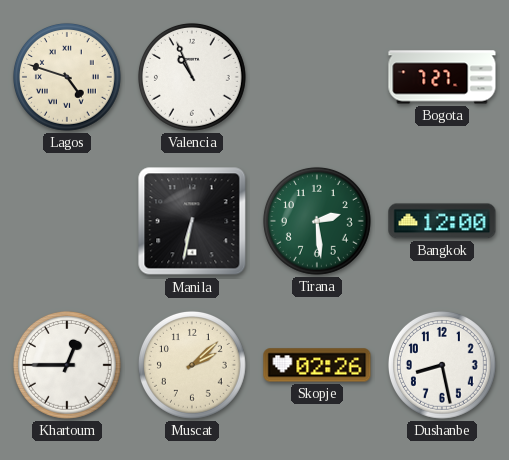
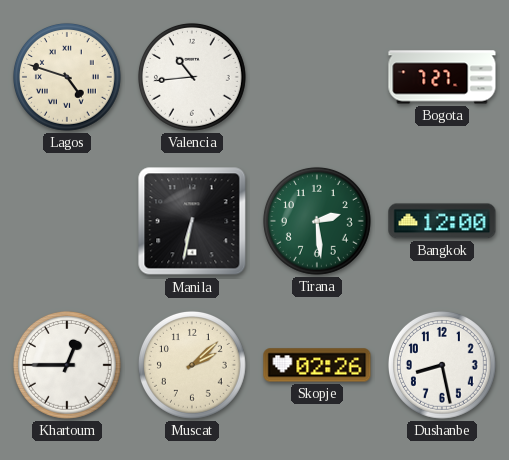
Valencia: 10:56 -> 10:44 (192, 77)
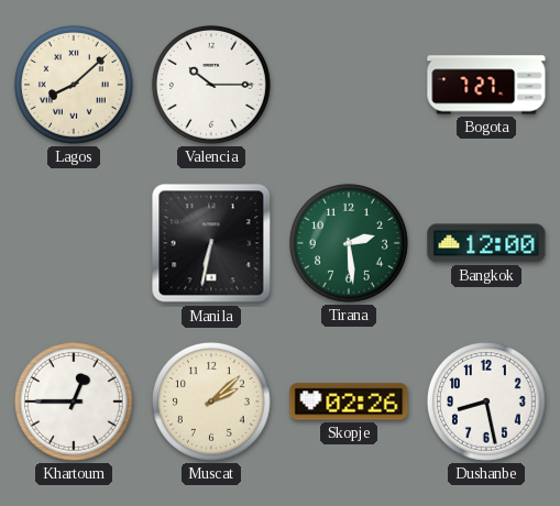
Lagos: 4:48 -> 8:08 (74, 85)
Valencia: 10:44 -> 10:15 (211, 85)
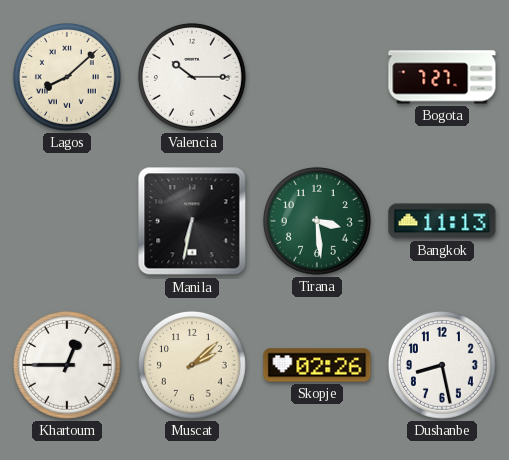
Tirana: 2:29 -> 3:29 (317, 221)
Bangkok: 12:00 -> 11:13 (442, 221)
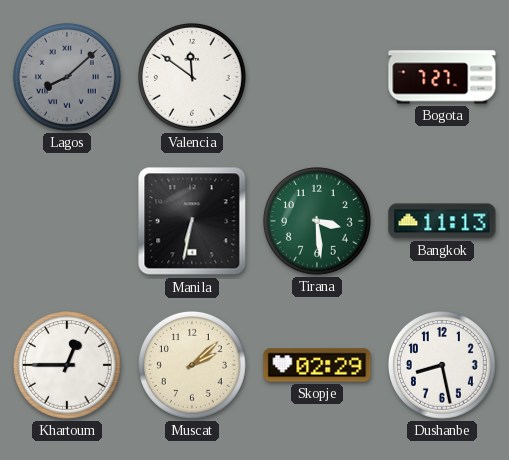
Lagos dial: cream -> grey (67, 77)
Valencia: 10:15 -> 11:51 (192, 77)
Skopje: 02:26 -> 02:29 (317, 365)
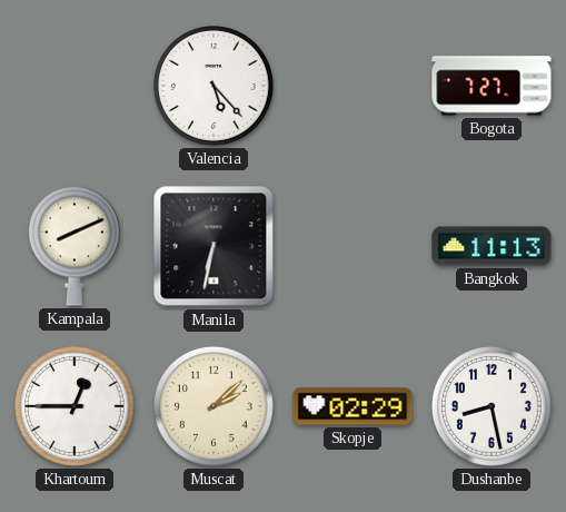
Lagos: 8:08 -> none (67, 77)
Valencia: 11:51 -> 5:23 (214, 86)
Kampala: none -> 8:11 (75, 246)
Tirana: 3:29 -> none (317, 221)
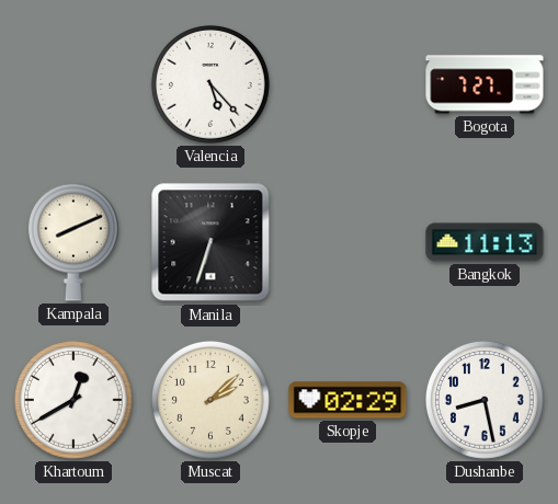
Manila: 6:32 -> 6:33 (210, 242)
Khartoum: 12:45 -> 12:40 (73, 400)
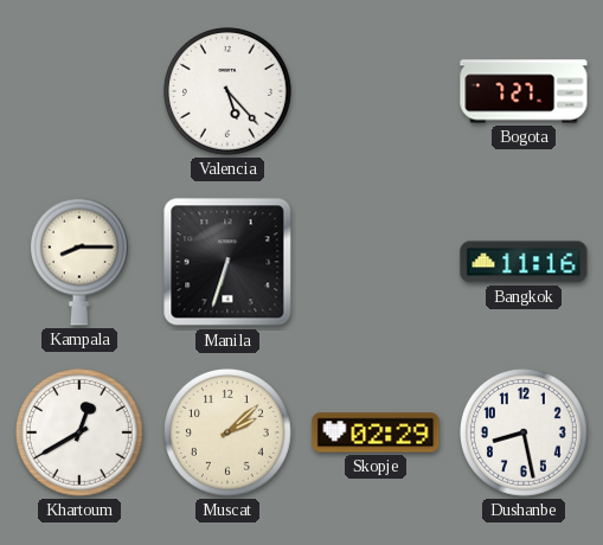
Kampala: 8:11 -> 8:15 (79, 262)
Bangkok: 11:13 -> 11:16 (524, 262)
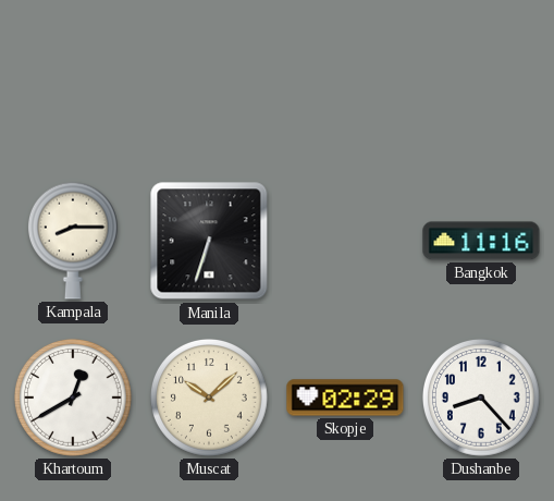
Valencia: 5:23 -> none (227, 91)
Bogota: 7:27 -> none (524, 91)
Muscat: 2:08 -> 10:08 (209, 398)
Dushanbe: 8:28 -> 8:23 (481, 398)
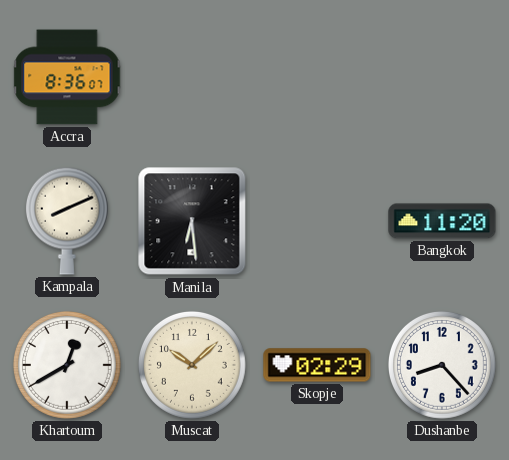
Accra: none -> 8:36 (67, 77)
Kampala: 8:15 -> 8:11 (67, 221)
Manila: 6:33 -> 6:29 (192, 221)
Bangkok: 11:16 -> 11:20 (442, 221)
